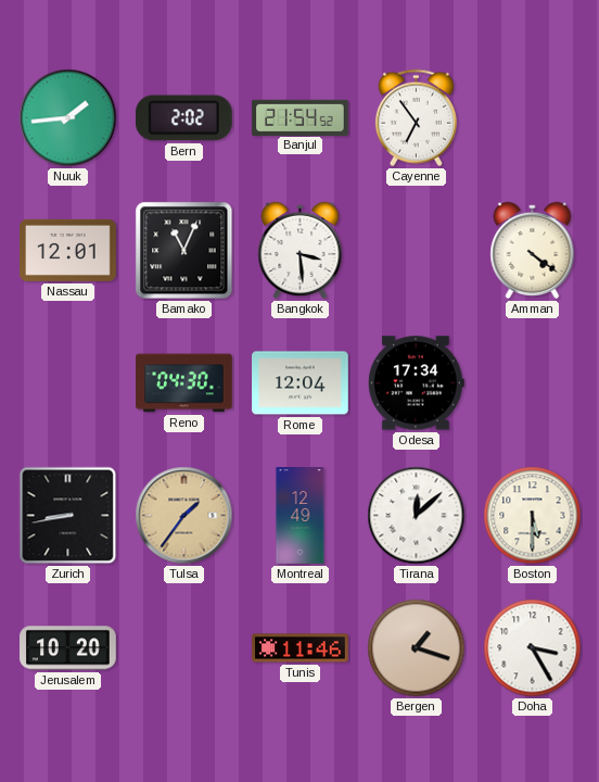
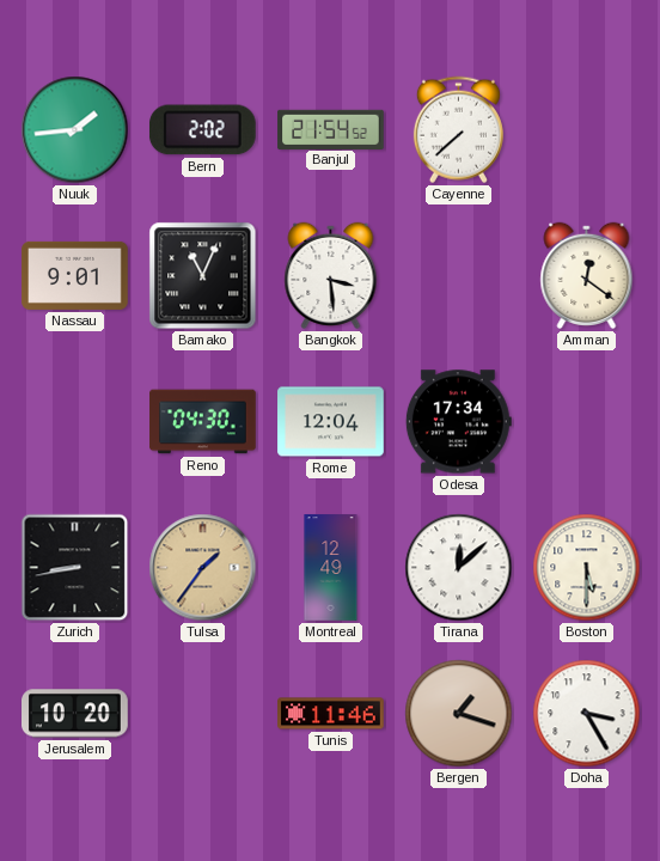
Cayenne: 6:54 -> 7:38 (458, 130)
Nassau: 12:01 -> 9:01 (75, 275)
Amman: 4:21 -> 12:21 (587, 275)
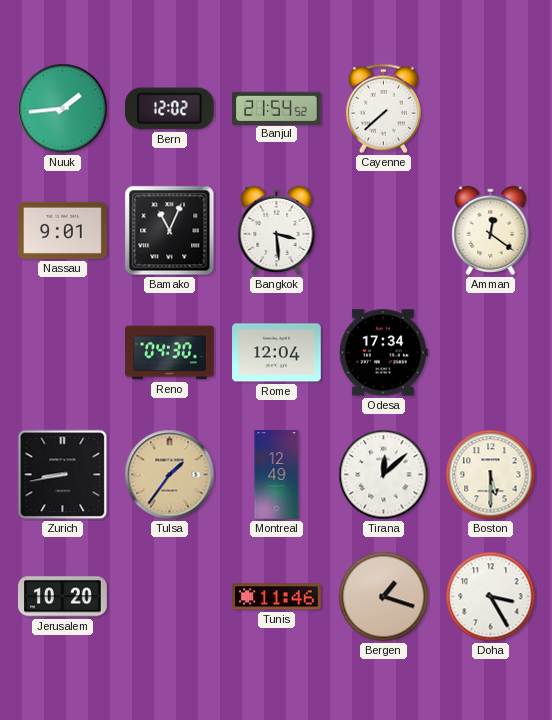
Bern: 2:02 -> 12:02 (169, 109)
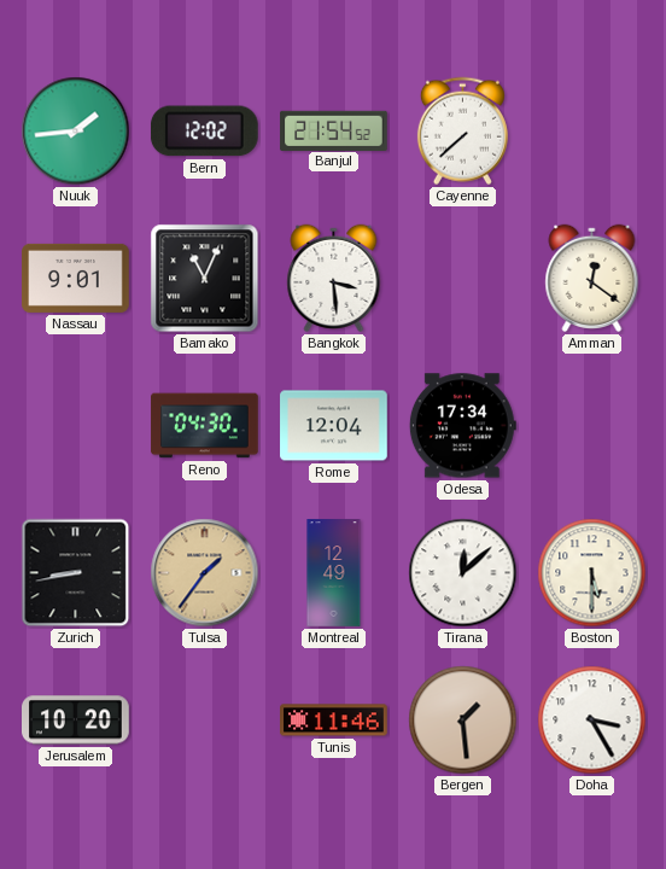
Bergen: 1:18 -> 1:29 (463, 721)
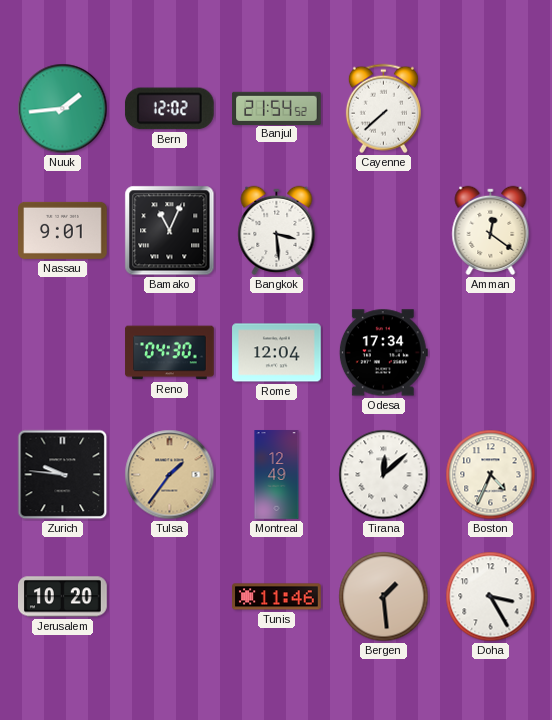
Zurich: 8:43 -> 9:46 (63, 475)
Boston: 5:30 -> 4:34 (491, 475)
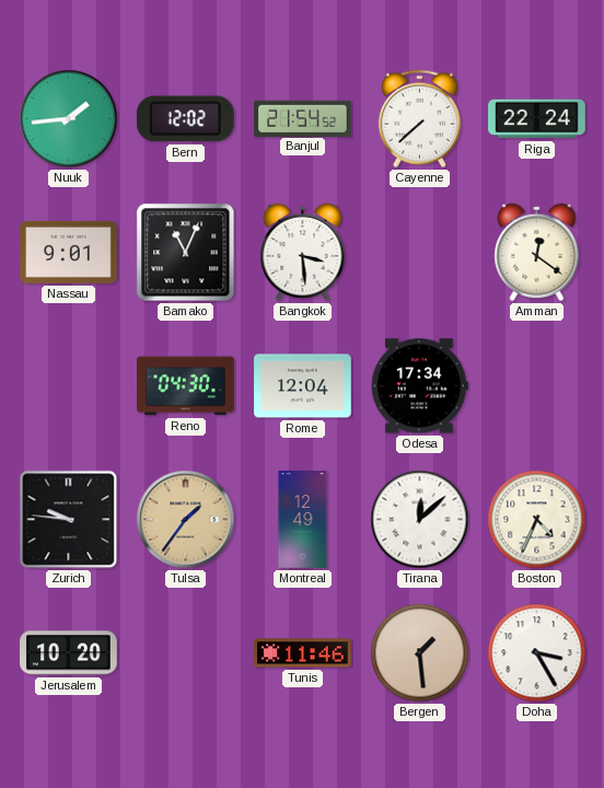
Riga: none -> 22:24 (537, 119)
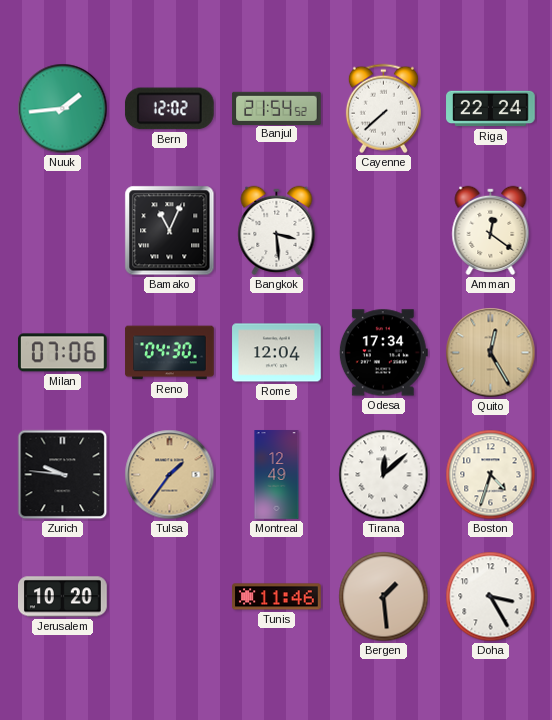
Nassau: 9:01 -> none (69, 252)
Milan: none -> 07:06 (63, 353)
Quito: none -> 12:25 (491, 353)
Boston: 4:34 -> 4:33 (491, 475)
